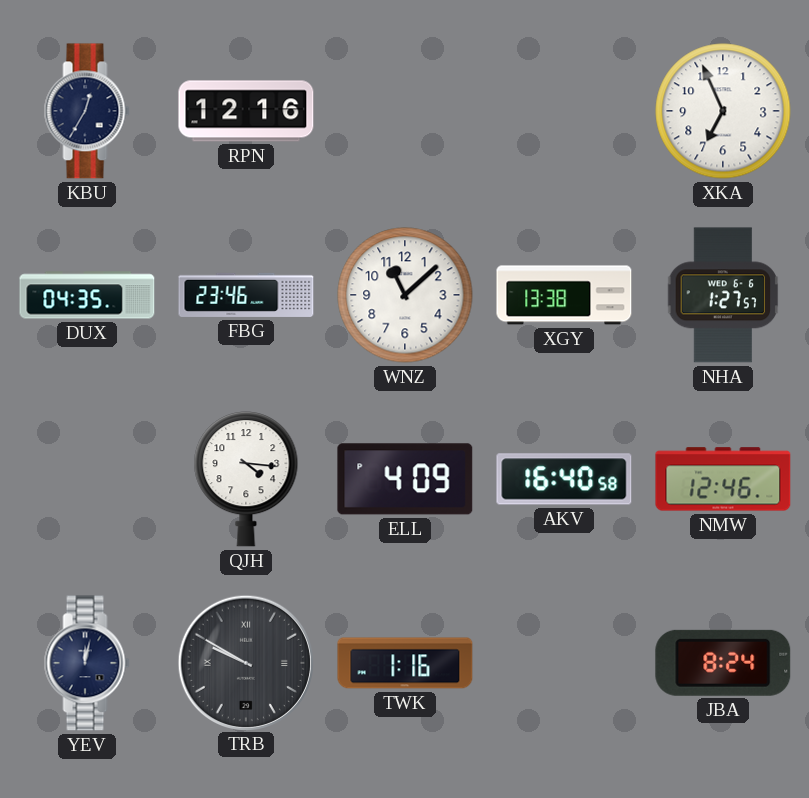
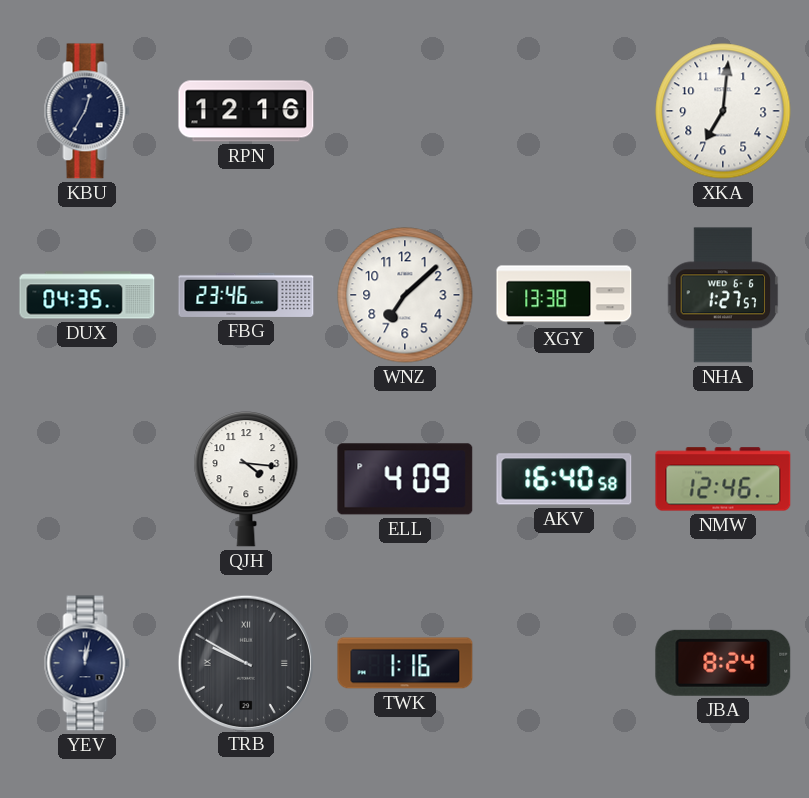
XKA: 6:56 -> 7:01 (723, 111)
WNZ: 11:08 -> 7:08 (405, 295)
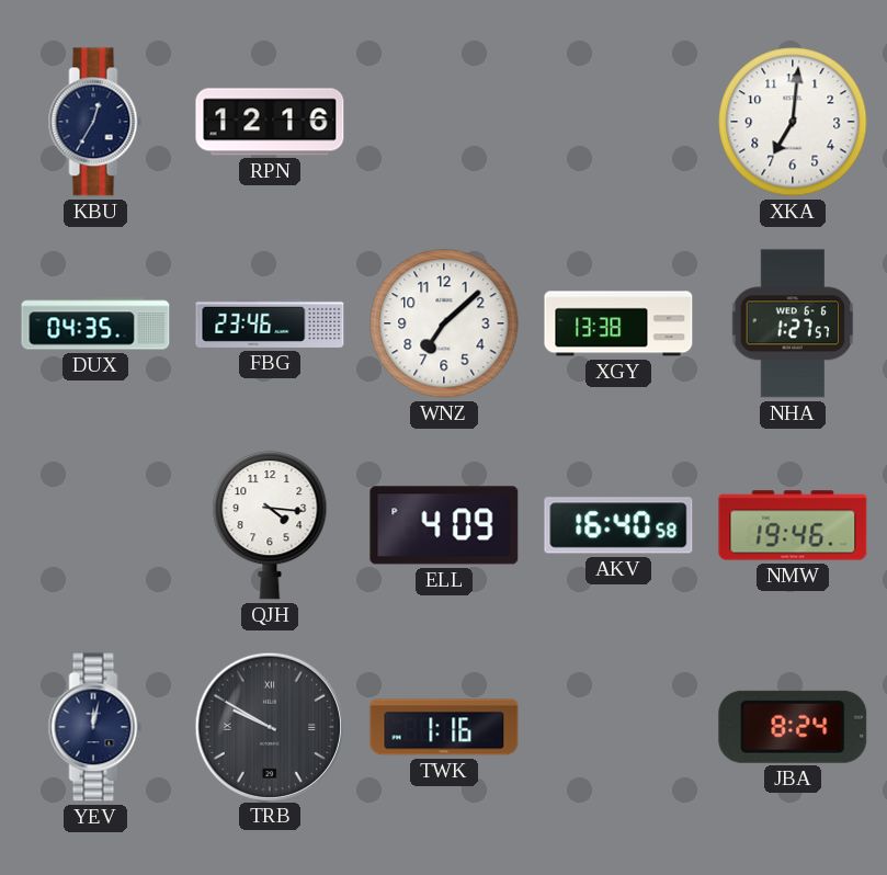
NMW: 12:46 -> 19:46 (793, 525)
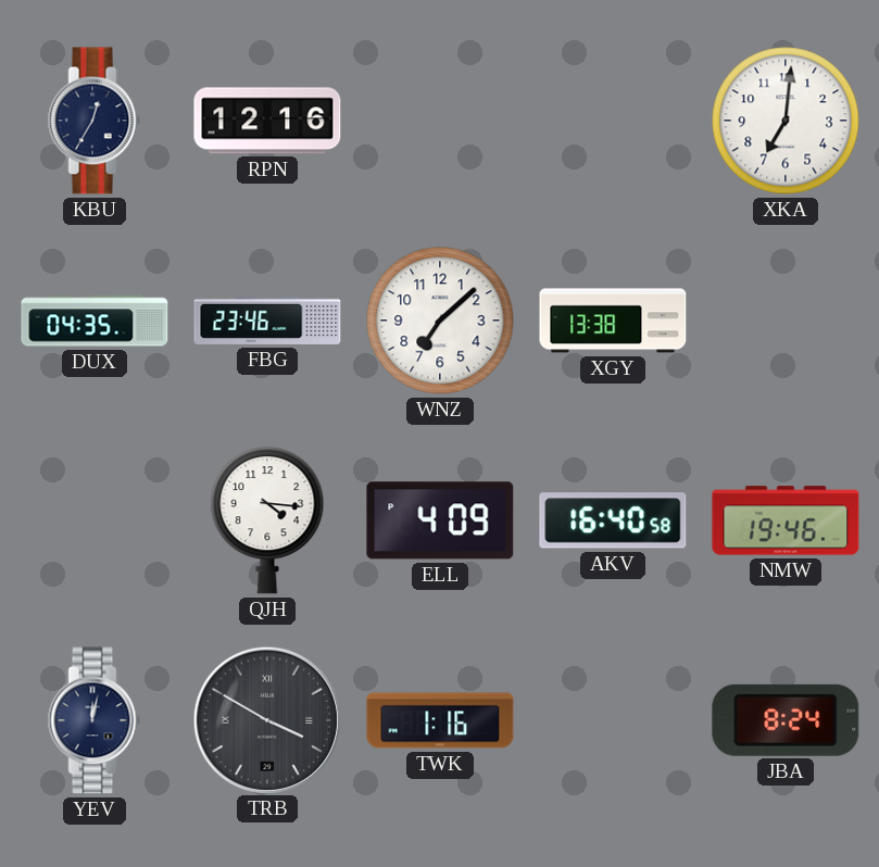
NHA: 1:27 -> none (793, 323)
TRB: 9:50 -> 3:50 (266, 719)
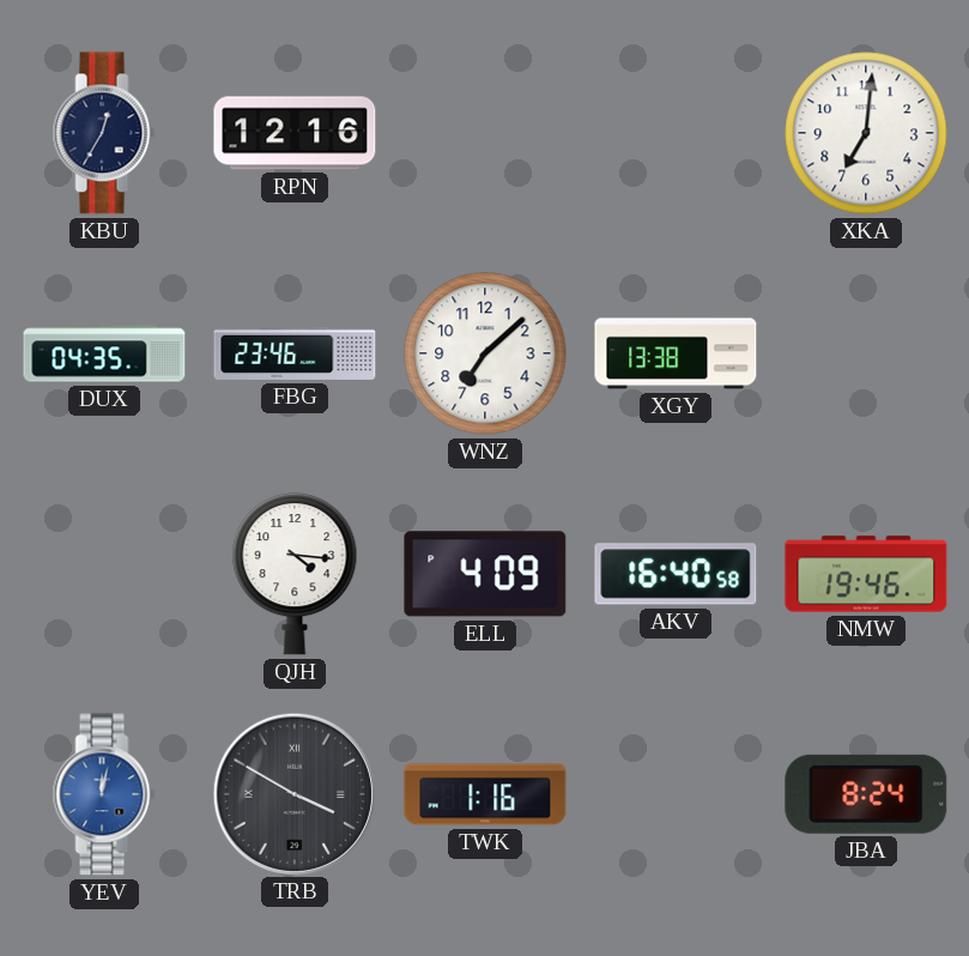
YEV dial: navy -> blue (104, 794)
